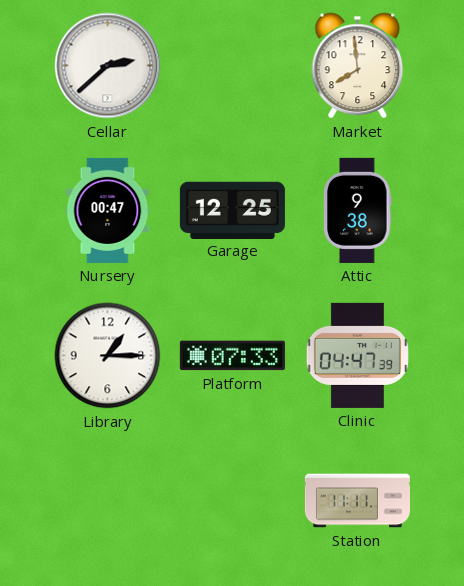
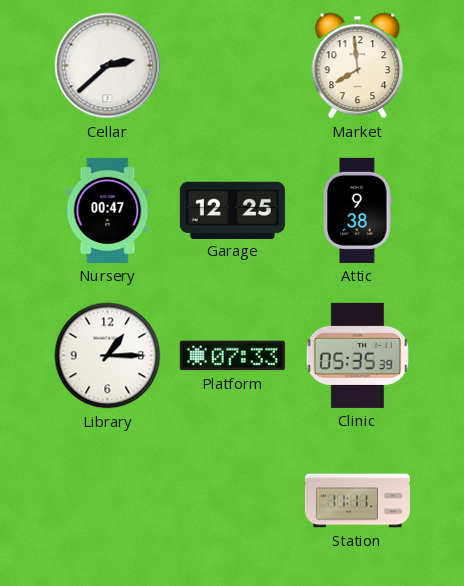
Clinic: 04:47 -> 05:35 (357, 355)
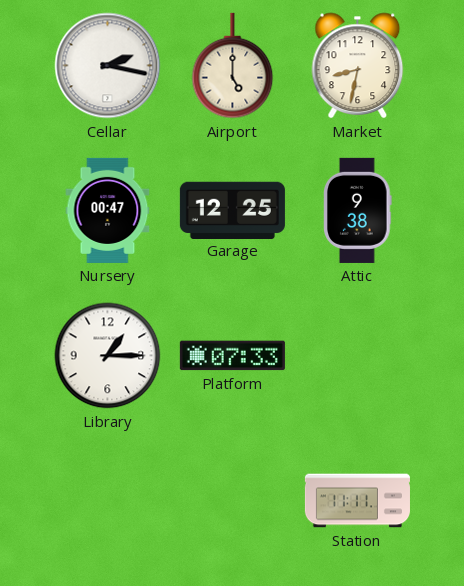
Cellar: 2:38 -> 2:17 (108, 66)
Airport: none -> 5:00 (233, 66)
Market: 7:59 -> 8:32 (358, 66)
Clinic: 05:35 -> none (357, 355)
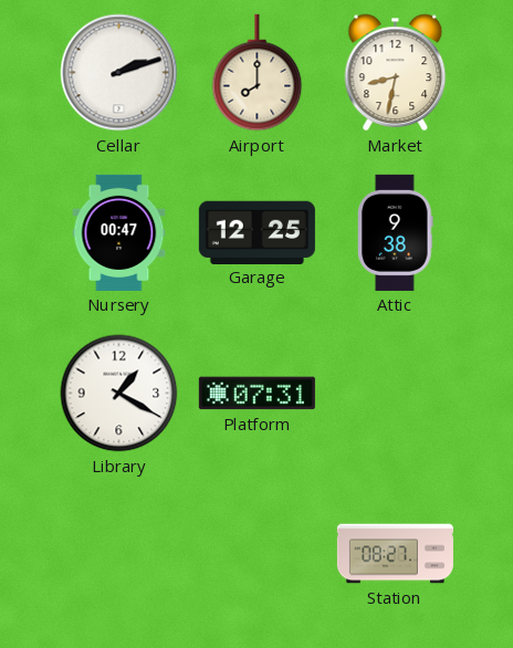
Cellar: 2:17 -> 2:12 (119, 73)
Airport: 5:00 -> 8:00 (258, 73)
Library: 1:15 -> 1:20 (119, 394)
Platform: 07:33 -> 07:31 (256, 394)
Station: 11:11 -> 08:27 (395, 554)
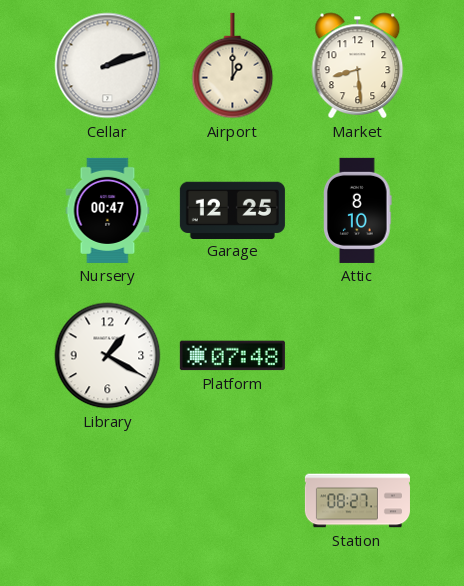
Airport: 8:00 -> 1:00 (233, 66)
Market: 8:32 -> 8:29 (358, 66)
Attic: 9:38 -> 8:10 (358, 210)
Platform: 07:31 -> 07:48 (232, 356)
